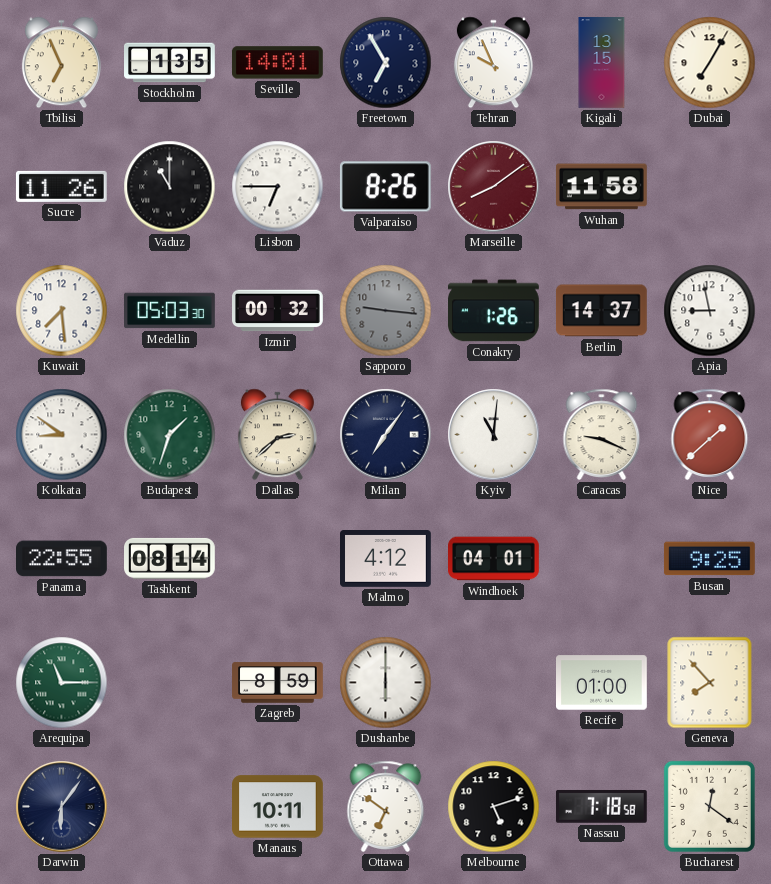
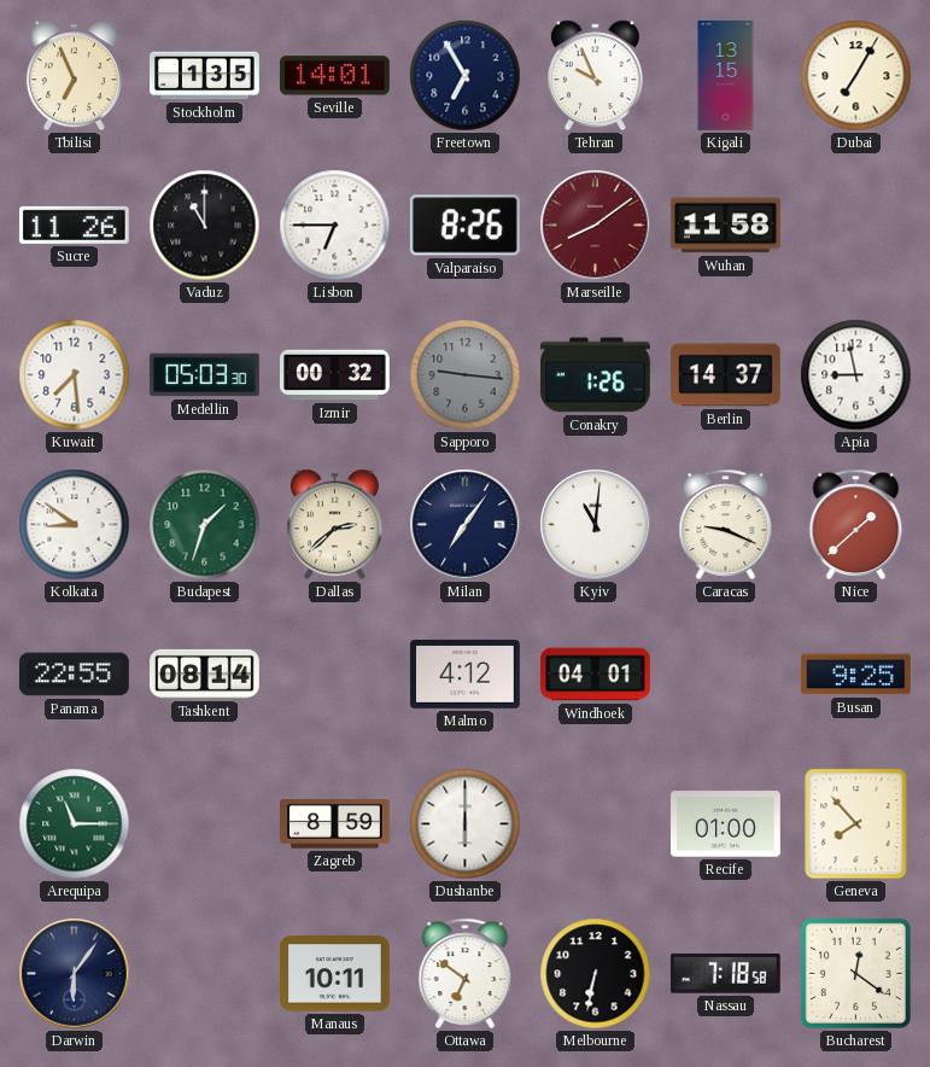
Melbourne: 5:12 -> 6:32 (596, 974)
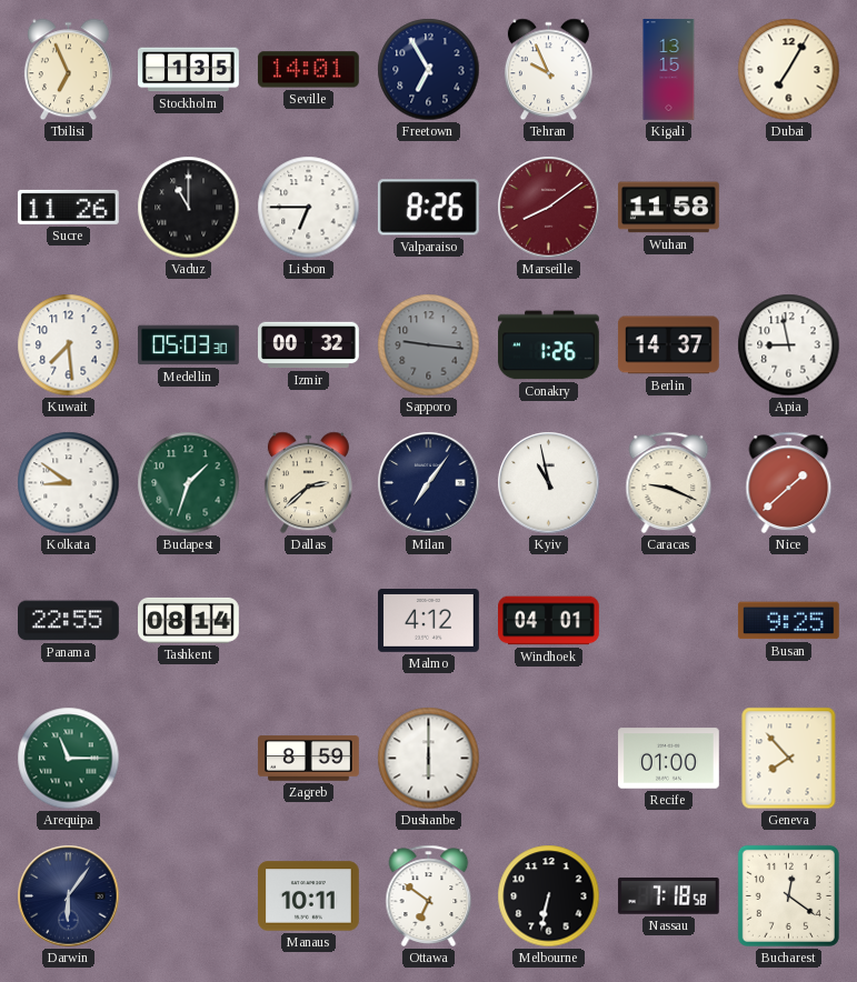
Kyiv: 11:01 -> 10:58 (549, 483)
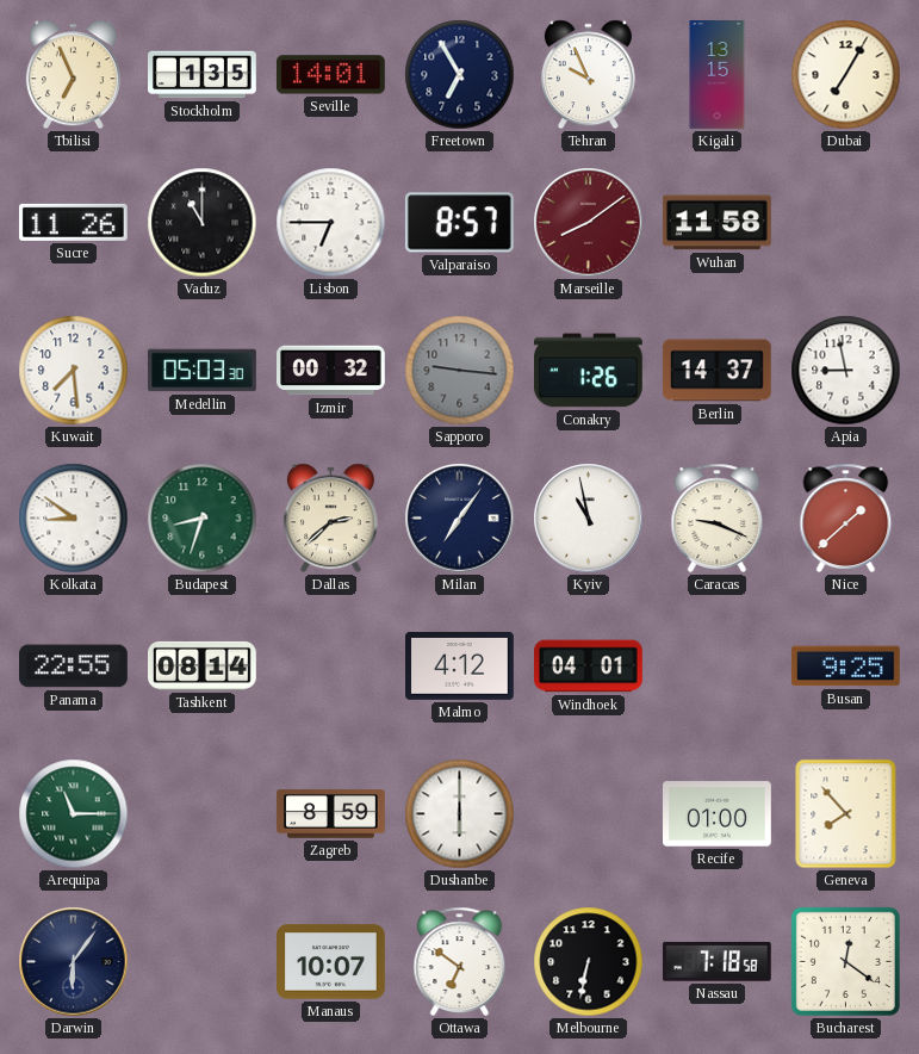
Valparaiso: 8:26 -> 8:57 (459, 223)
Budapest: 1:33 -> 8:33 (203, 519)
Manaus: 10:11 -> 10:07 (331, 962)
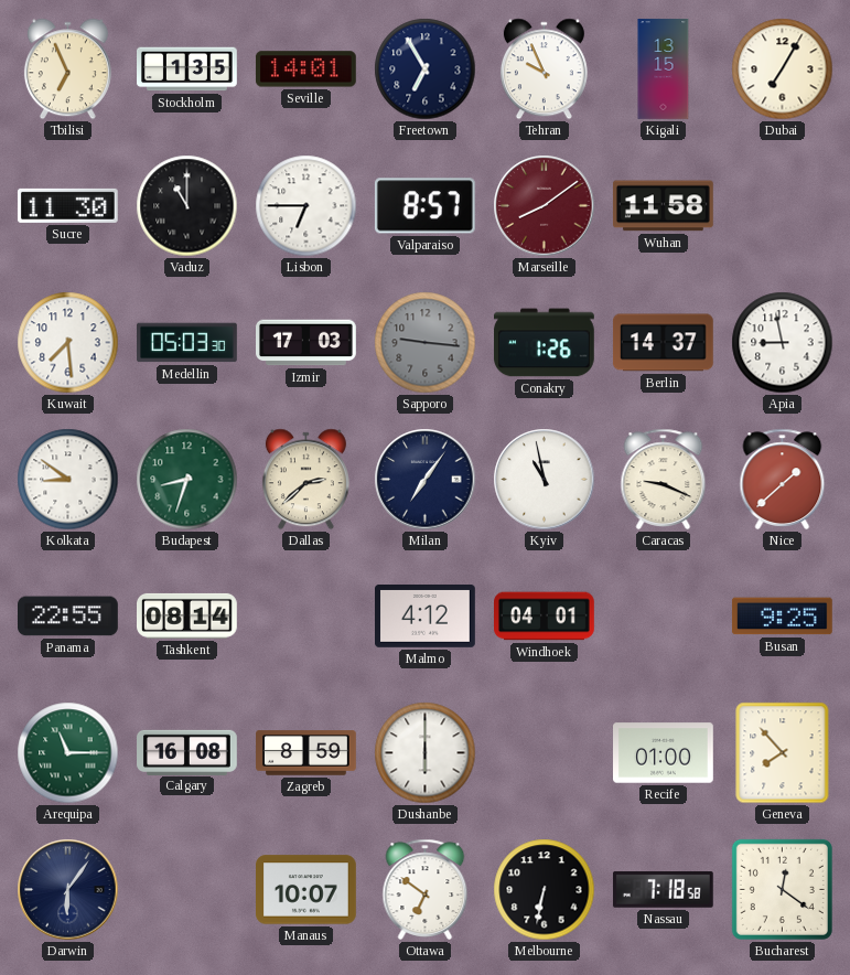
Sucre: 11:26 -> 11:30 (67, 205)
Izmir: 00:32 -> 17:03 (306, 343)
Calgary: none -> 16:08 (187, 752)
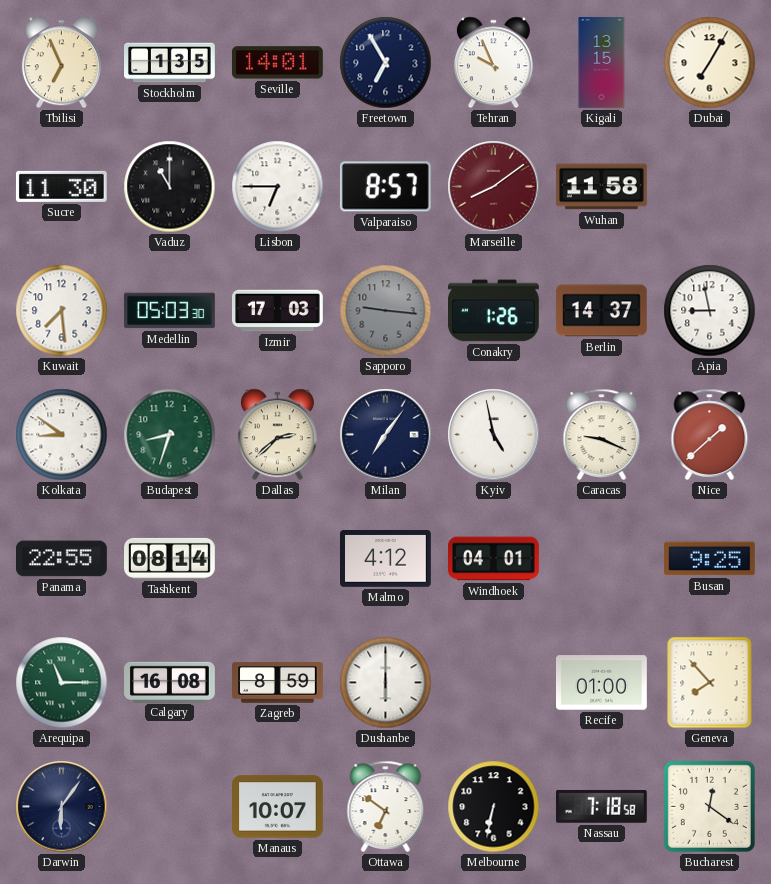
Kyiv: 10:58 -> 4:58 (494, 435)
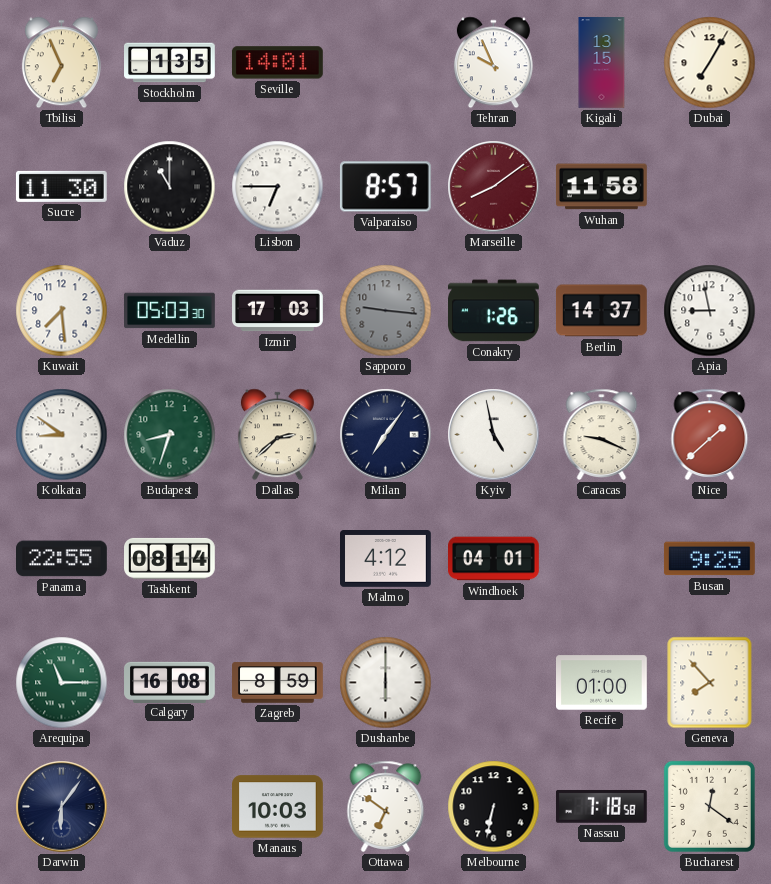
Freetown: 6:55 -> none (386, 63)
Manaus: 10:07 -> 10:03 (278, 807)
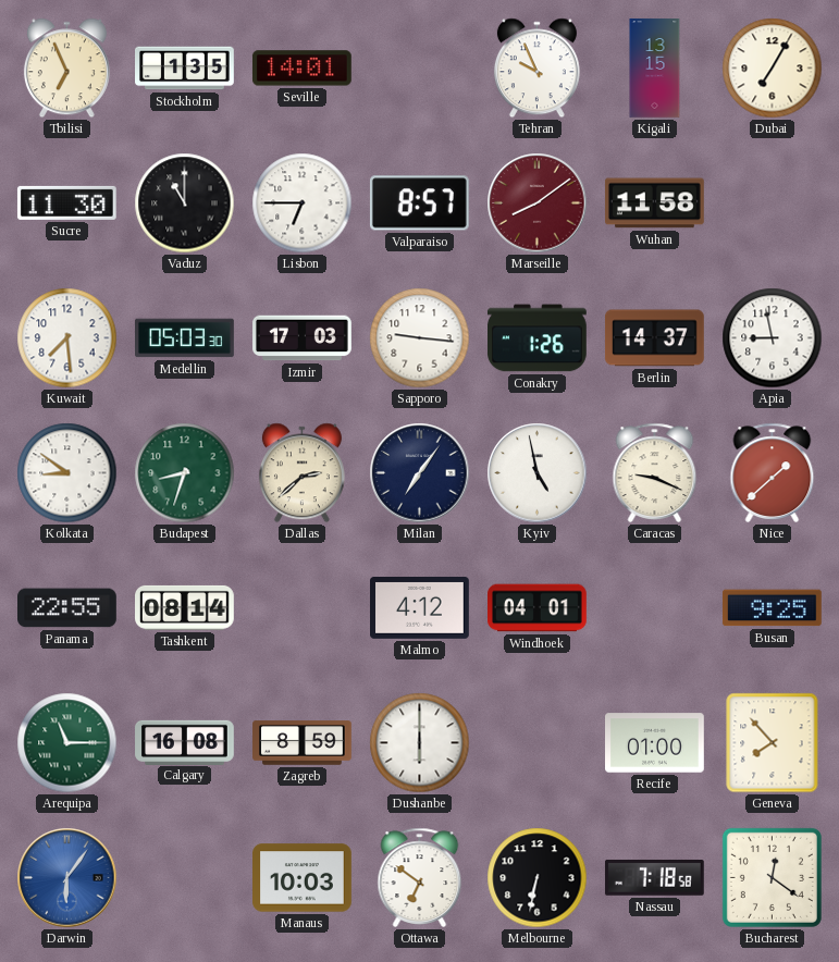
Sapporo dial: grey -> white (420, 338)
Darwin dial: navy -> blue (67, 878)
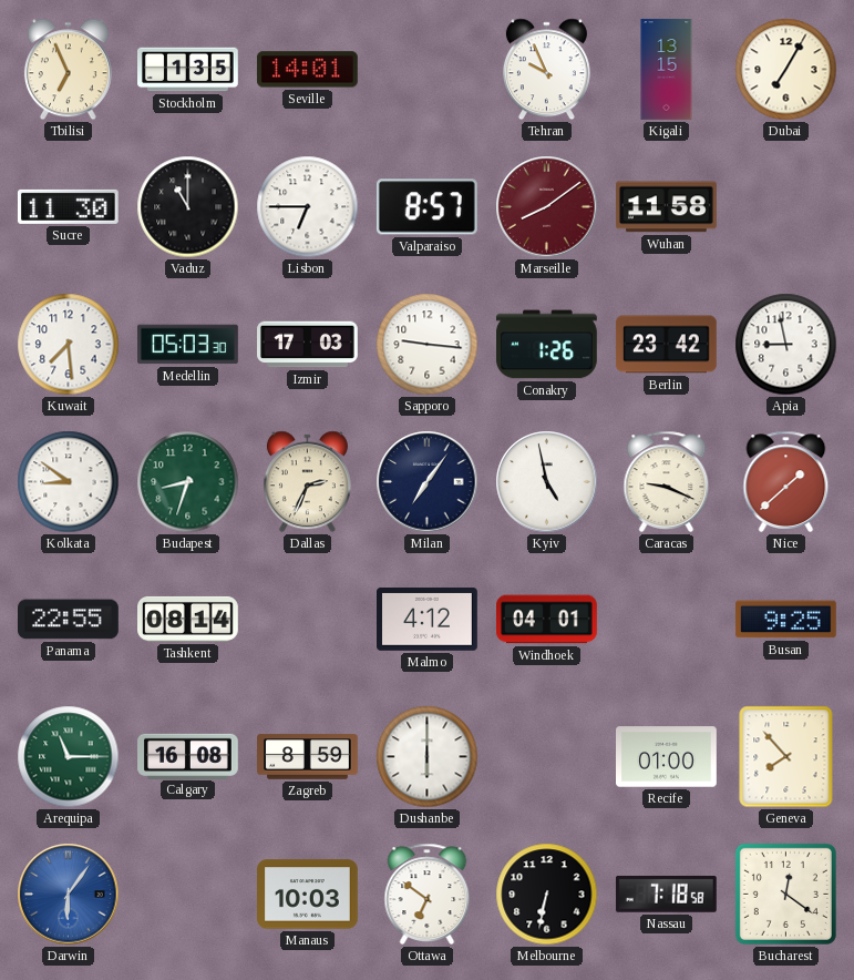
Berlin: 14:37 -> 23:42 (667, 345)
Dallas: 2:38 -> 2:34 (307, 482)
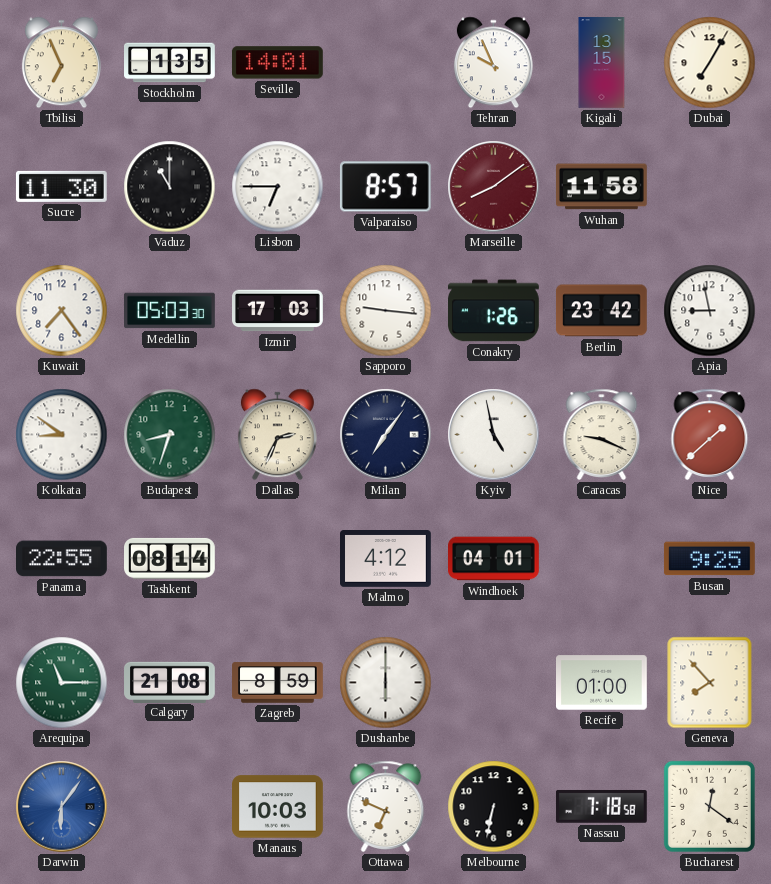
Kuwait: 7:29 -> 7:24 (62, 311)
Calgary: 16:08 -> 21:08 (170, 682)
Ottawa: 6:51 -> 6:49 (386, 806)
